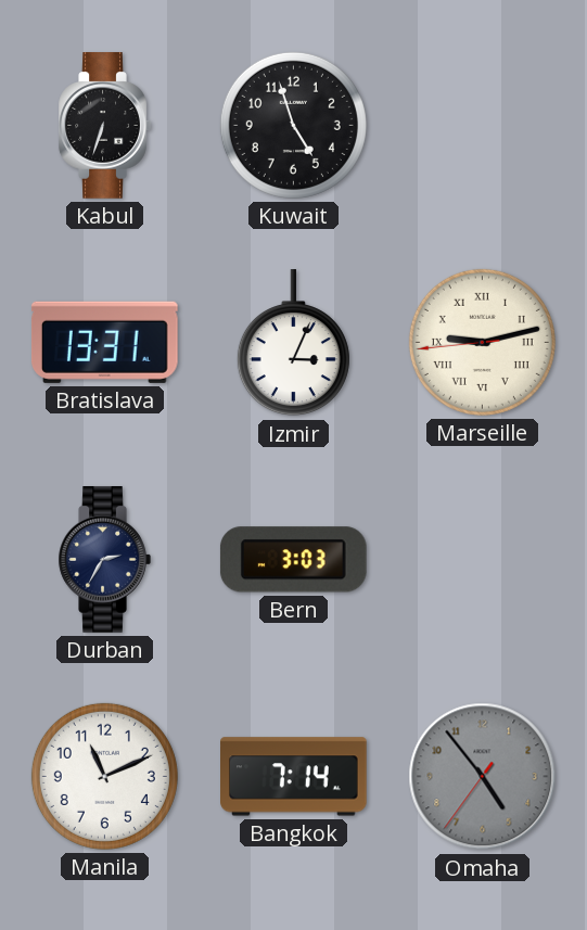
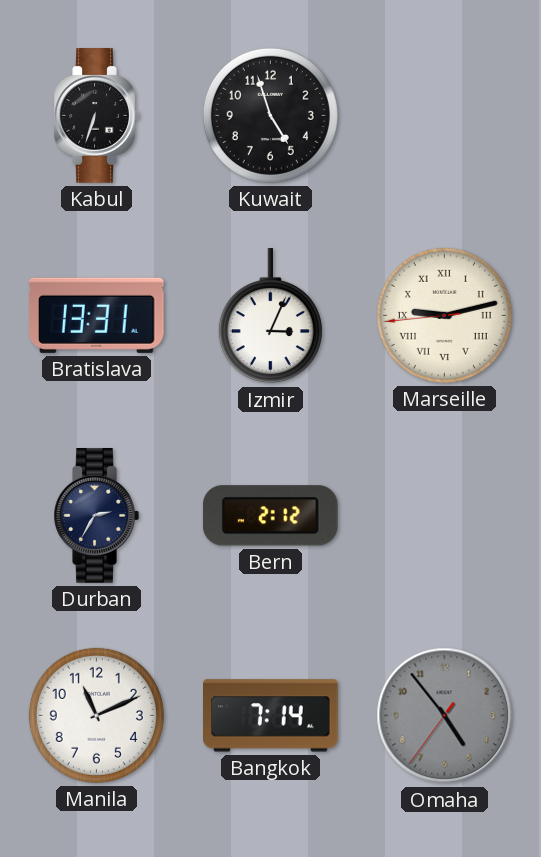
Bern: 3:03 -> 2:12 (270, 516)
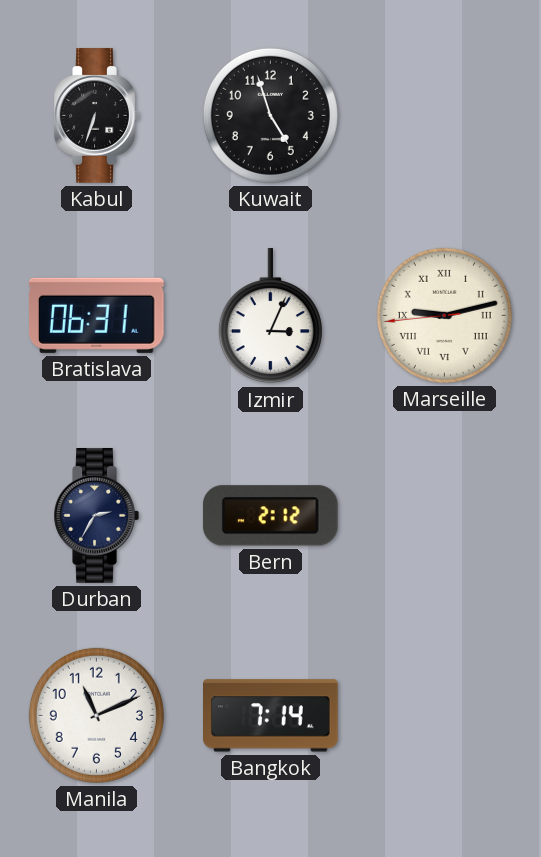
Bratislava: 13:31 -> 06:31 (96, 315)
Omaha: 4:53 -> none (445, 716)
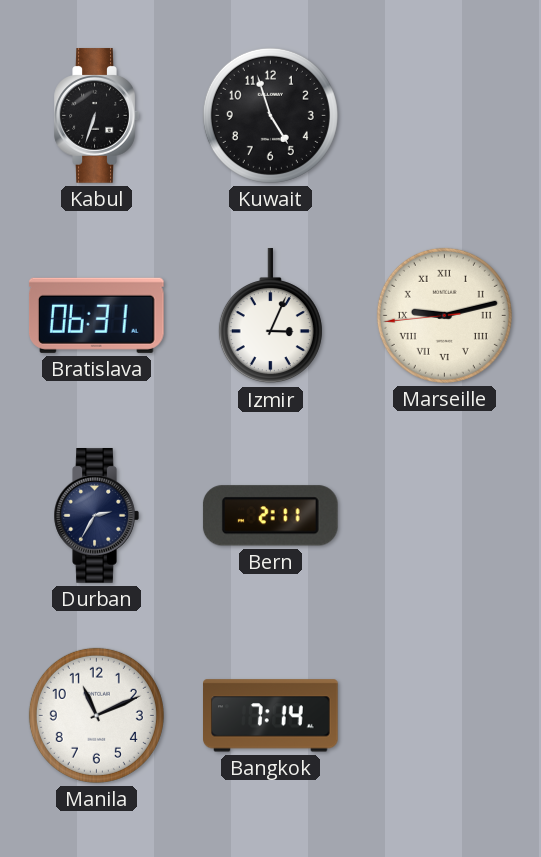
Bern: 2:12 -> 2:11 (270, 516)
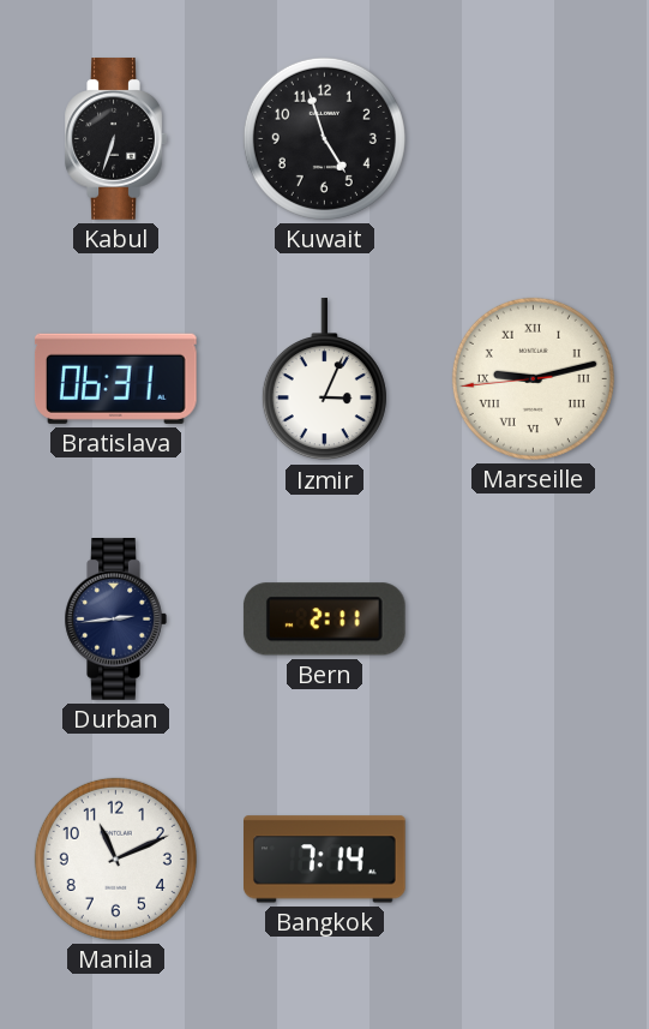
Durban: 2:35 -> 2:44 (115, 620)
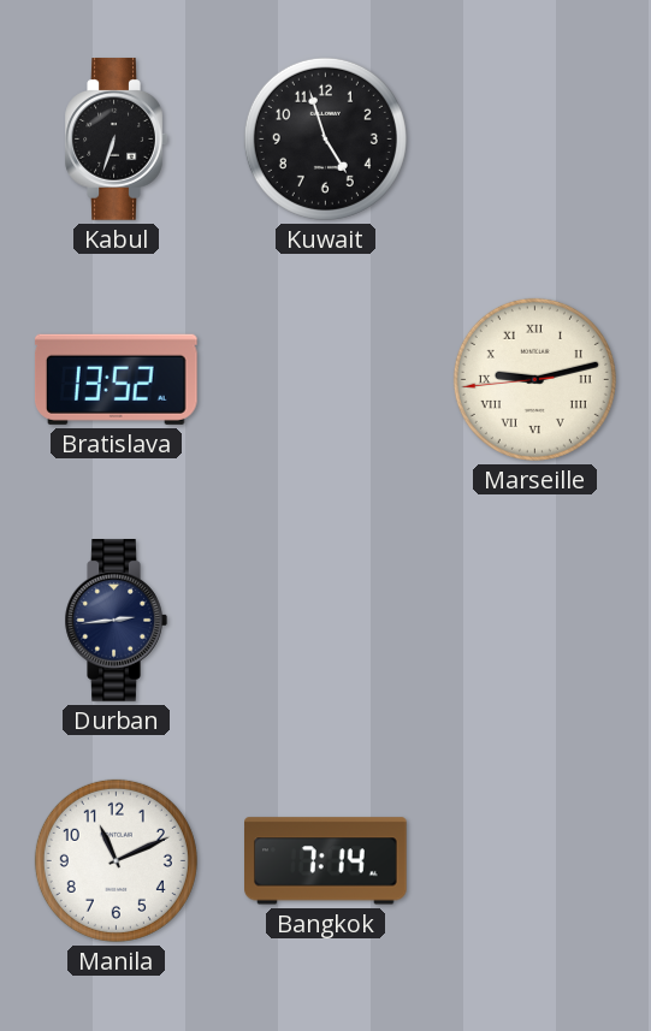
Bratislava: 06:31 -> 13:52 (116, 379)
Izmir: 3:04 -> none (324, 379)
Bern: 2:11 -> none (324, 620)
